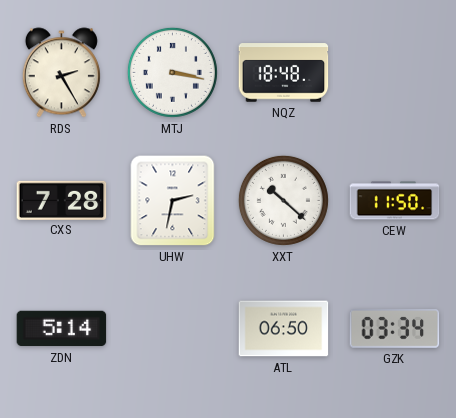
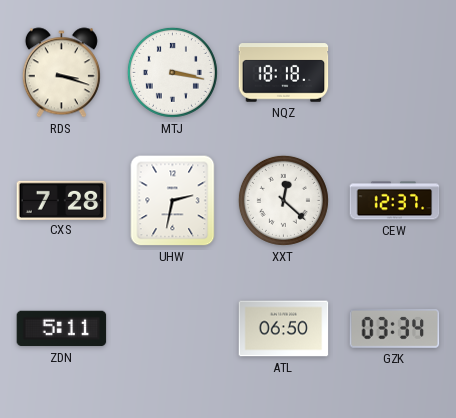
RDS: 2:25 -> 3:18 (61, 73)
NQZ: 18:48 -> 18:18 (284, 73)
XXT: 10:22 -> 12:22 (283, 200)
CEW: 11:50 -> 12:37 (395, 201)
ZDN: 5:14 -> 5:11 (62, 329)
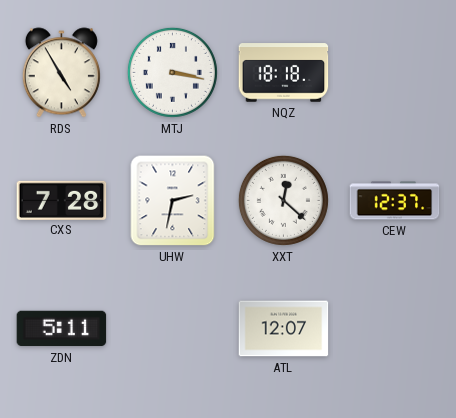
RDS: 3:18 -> 4:55 (61, 73)
ATL: 06:50 -> 12:07 (284, 329)
GZK: 03:34 -> none (395, 329)
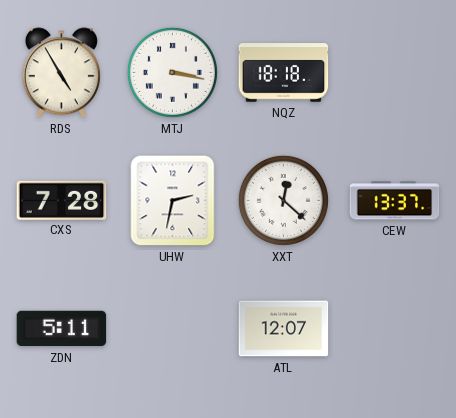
CEW: 12:37 -> 13:37 (395, 201)
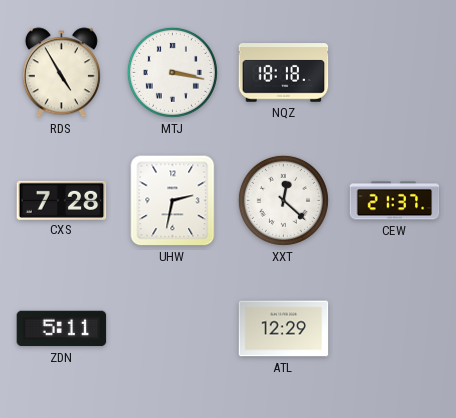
CEW: 13:37 -> 21:37 (395, 201)
ATL: 12:07 -> 12:29 (284, 329)
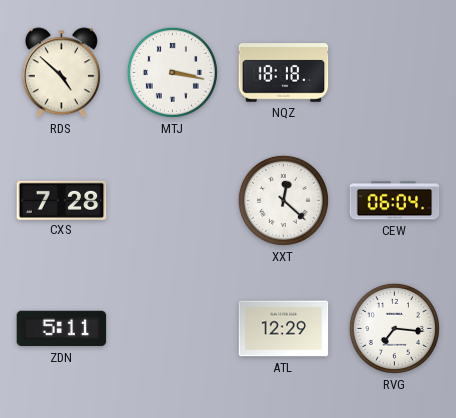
RDS: 4:55 -> 4:52 (61, 73)
UHW: 2:32 -> none (173, 201)
CEW: 21:37 -> 06:04 (395, 201)
RVG: none -> 7:16 (394, 328)
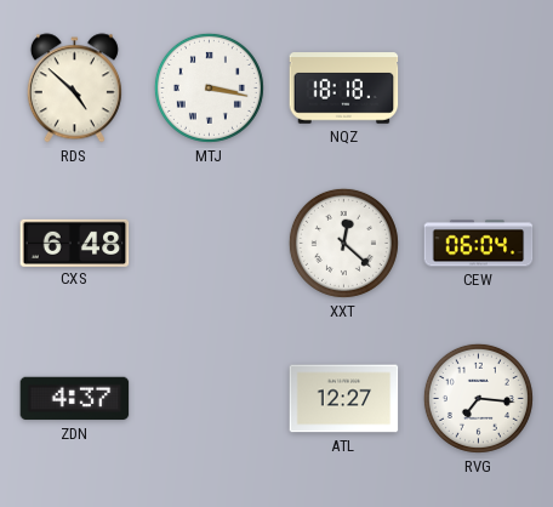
CXS: 7:28 -> 6:48 (75, 243)
ZDN: 5:11 -> 4:37 (75, 399)
ATL: 12:29 -> 12:27 (344, 399)
